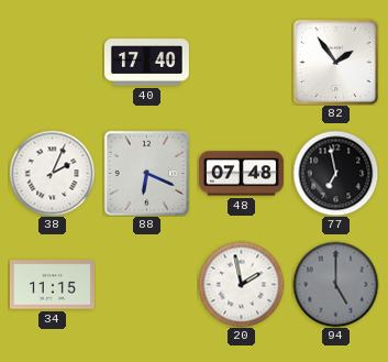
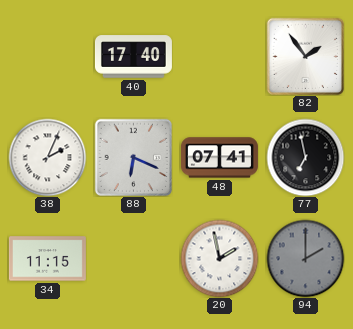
48: 07:48 -> 07:41 (219, 158)
94: 5:00 -> 2:00 (305, 258)
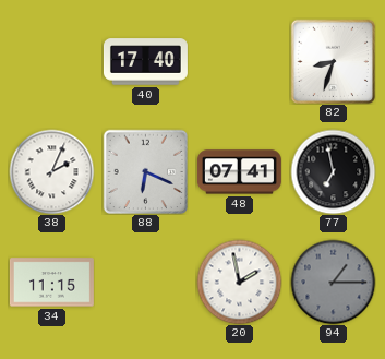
82: 1:54 -> 8:33 (333, 61)
94: 2:00 -> 1:15 (333, 282)
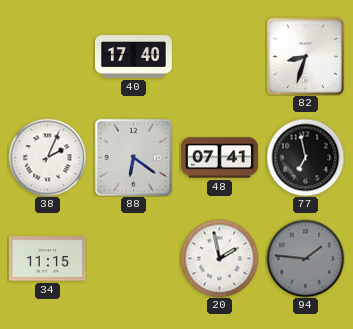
88: 6:19 -> 6:21 (133, 157)
94: 1:15 -> 1:46 (305, 258)
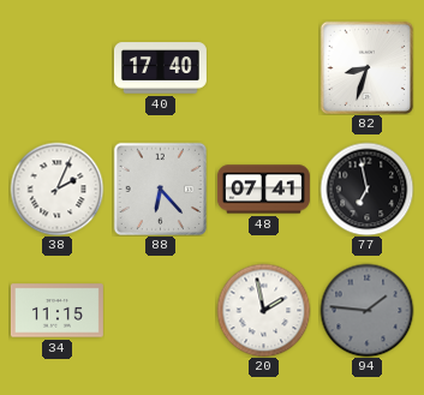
88: 6:21 -> 6:23 (160, 188)
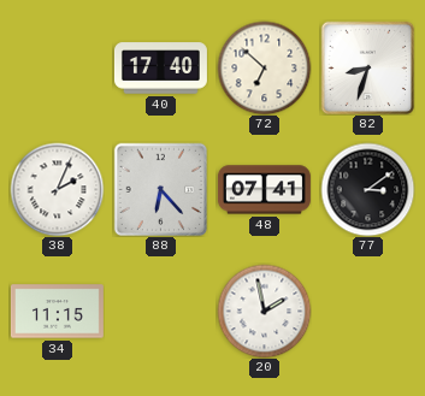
72: none -> 6:52 (264, 67)
77: 6:58 -> 3:09 (367, 189)
94: 1:46 -> none (366, 310)
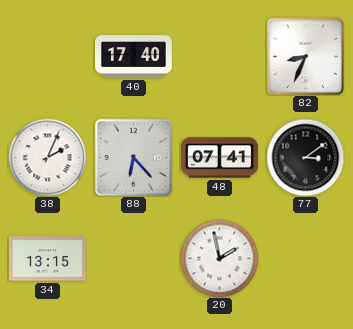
72: 6:52 -> none (264, 67)
82: 8:33 -> 8:34 (305, 56)
34: 11:15 -> 13:15 (47, 259)
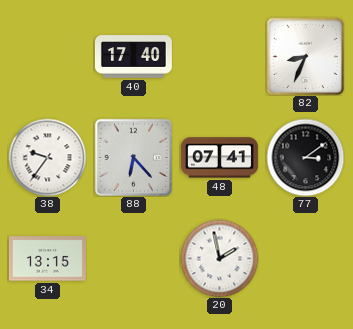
38: 2:04 -> 9:36 (47, 157)
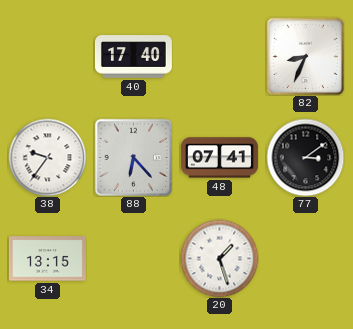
20: 1:58 -> 1:27 (219, 258)
